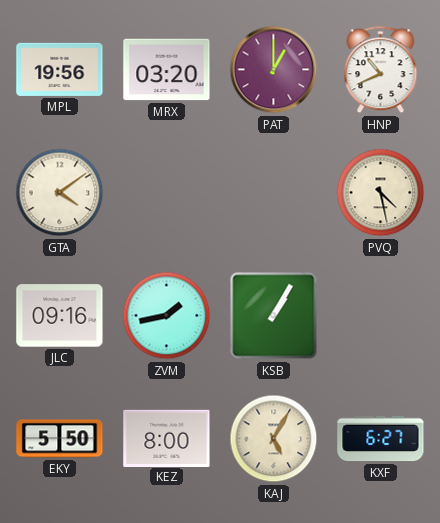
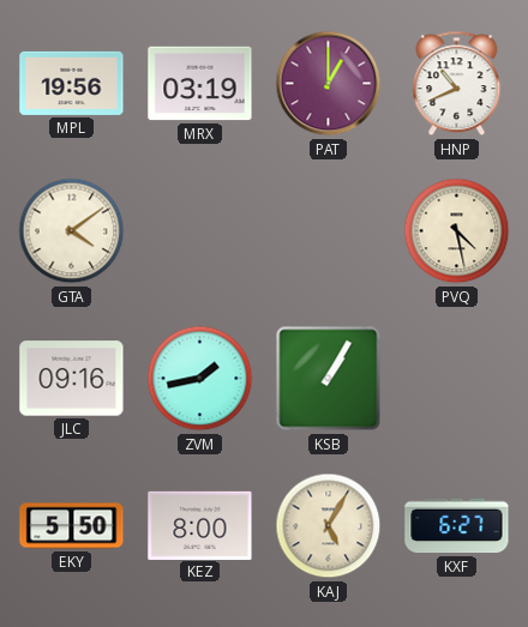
MRX: 03:20 -> 03:19 (200, 84)
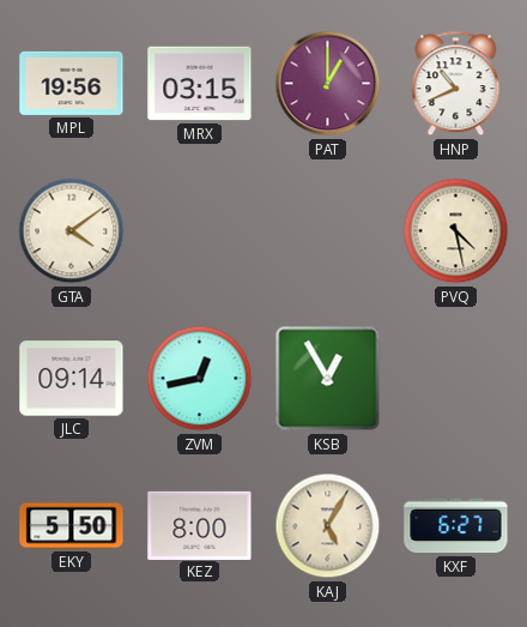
MRX: 03:19 -> 03:15 (200, 84)
JLC: 09:16 -> 09:14 (72, 379)
ZVM: 1:43 -> 12:43 (200, 379)
KSB: 1:05 -> 12:55 (328, 379)
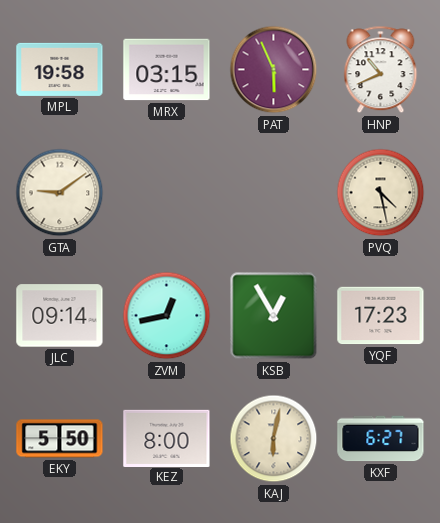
MPL: 19:56 -> 19:58 (60, 69)
PAT: 1:00 -> 5:56 (274, 70)
GTA: 4:09 -> 9:09 (60, 193)
YQF: none -> 17:23 (381, 316)
KAJ: 5:05 -> 6:02 (274, 439)
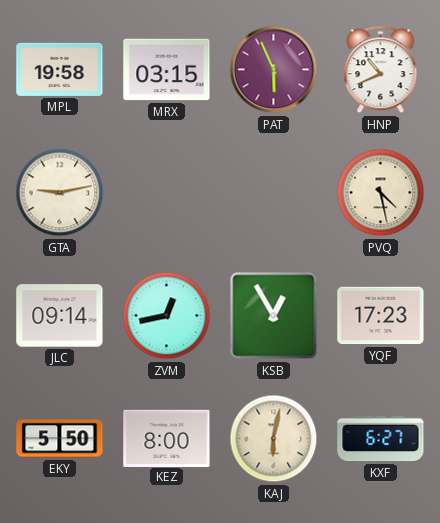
GTA: 9:09 -> 9:13 (60, 193)
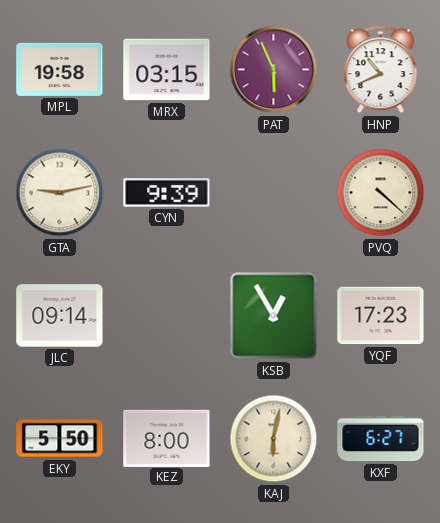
CYN: none -> 9:39 (167, 193)
PVQ: 4:28 -> 4:22 (381, 193)
ZVM: 12:43 -> none (167, 316)
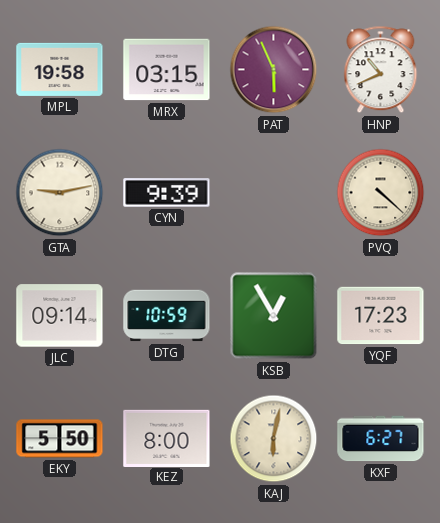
DTG: none -> 10:59 (167, 316)
